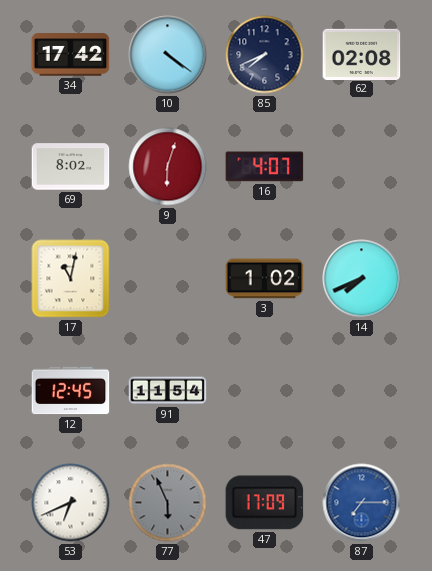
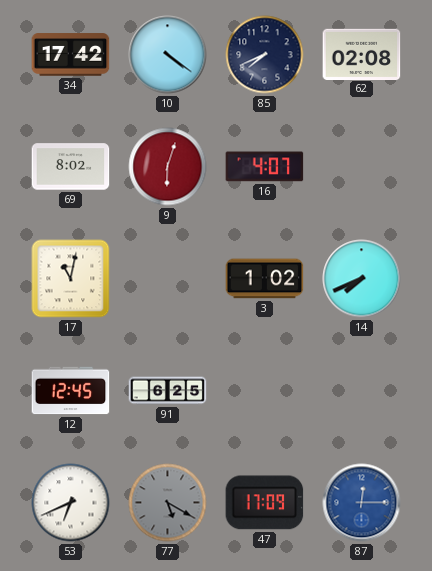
91: 11:54 -> 6:25 (168, 391)
77: 5:56 -> 5:20 (168, 503)
87: 7:15 -> 12:15 (362, 503)
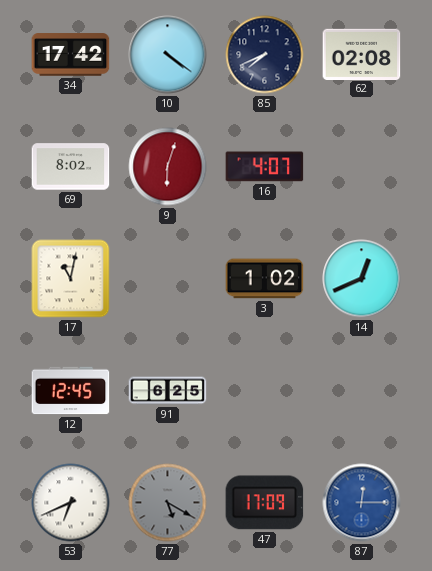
14: 7:41 -> 12:41 (362, 279)
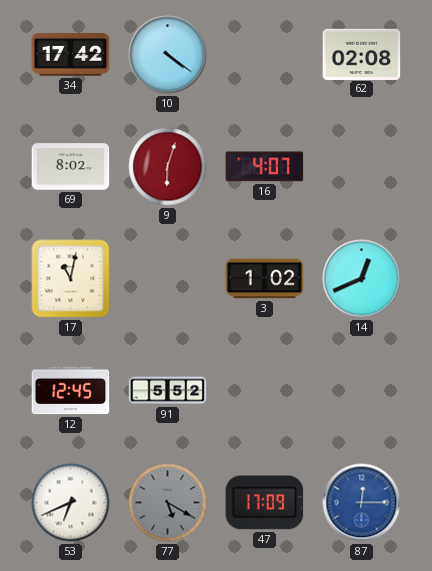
85: 7:41 -> none (265, 55)
91: 6:25 -> 5:52 (168, 391)
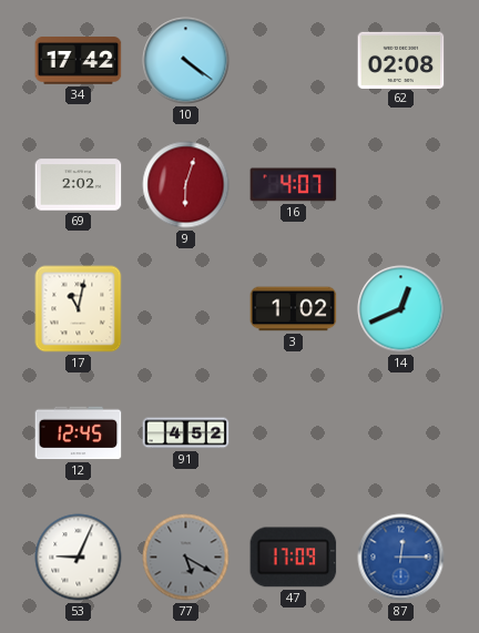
69: 8:02 -> 2:02 (79, 185)
91: 5:52 -> 4:52 (186, 433)
53: 6:41 -> 9:04 (79, 558)
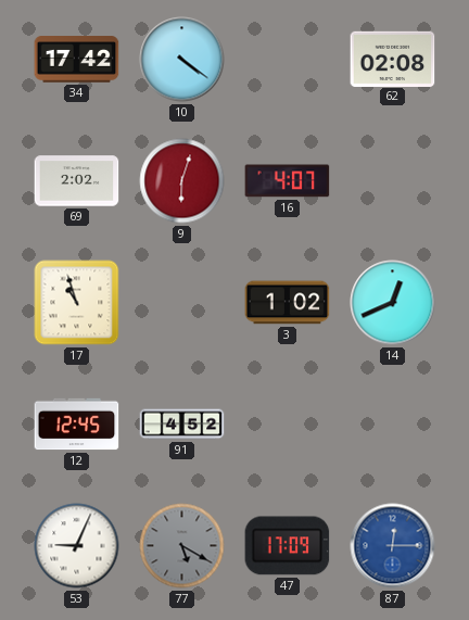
17: 11:02 -> 10:57 (77, 303)
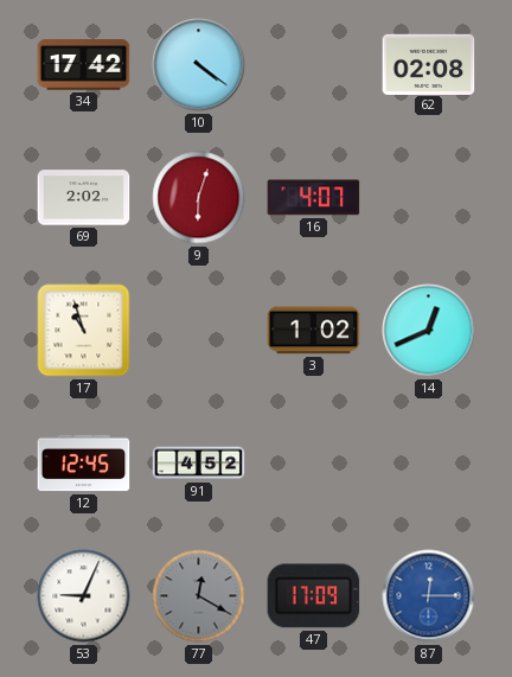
77: 5:20 -> 12:20 (199, 596)
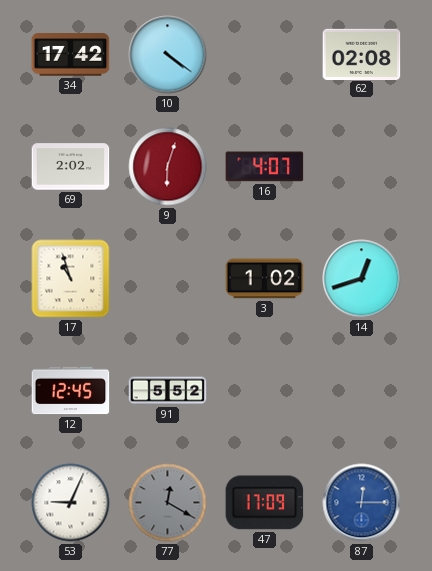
14: 12:41 -> 12:42 (362, 279)
91: 4:52 -> 5:52 (168, 391)
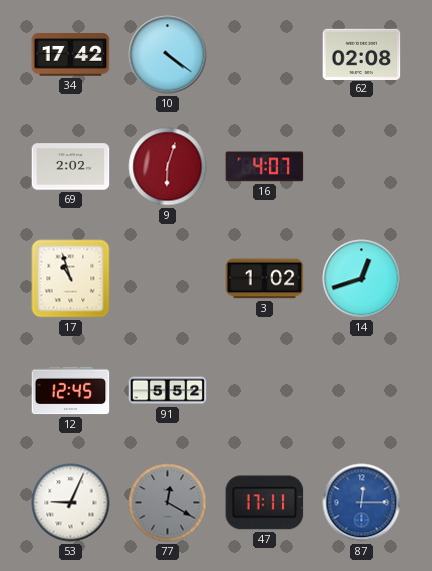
47: 17:09 -> 17:11 (265, 503)
